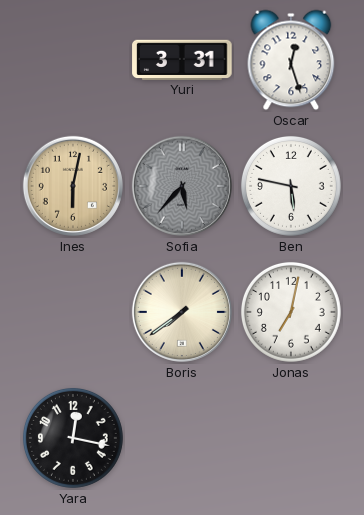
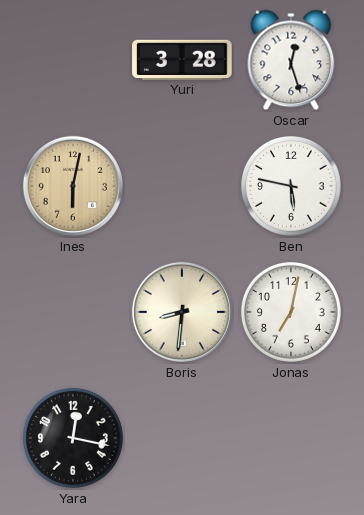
Yuri: 3:31 -> 3:28 (182, 59)
Sofia: 5:37 -> none (182, 186)
Boris: 7:39 -> 8:31 (182, 312)
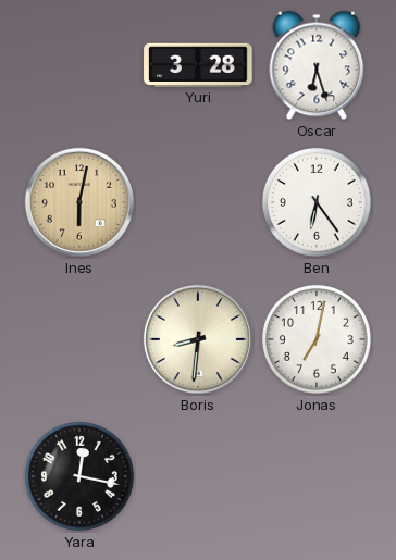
Oscar: 12:27 -> 6:27 (317, 65)
Ben: 5:47 -> 6:24 (317, 202)
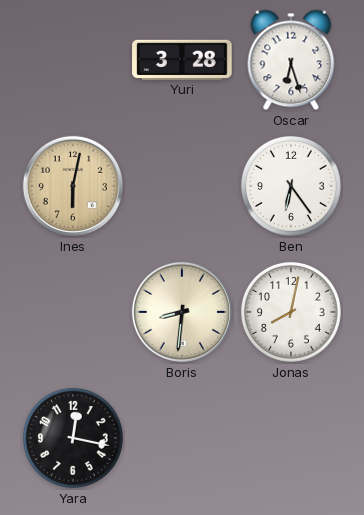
Jonas: 7:02 -> 8:02 (291, 312)
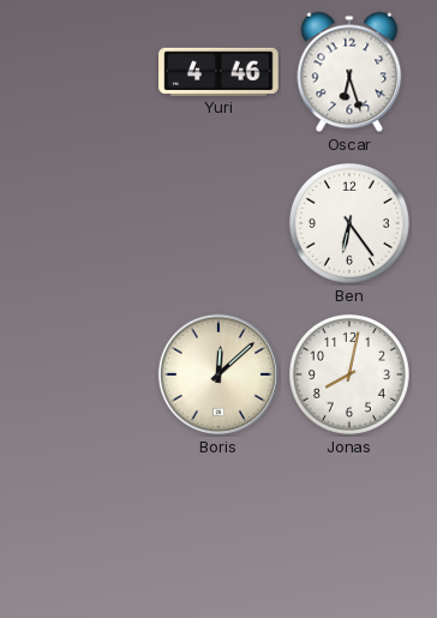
Yuri: 3:28 -> 4:46 (218, 71)
Ines: 6:02 -> none (73, 186)
Boris: 8:31 -> 12:08 (218, 374)
Yara: 12:17 -> none (73, 438)
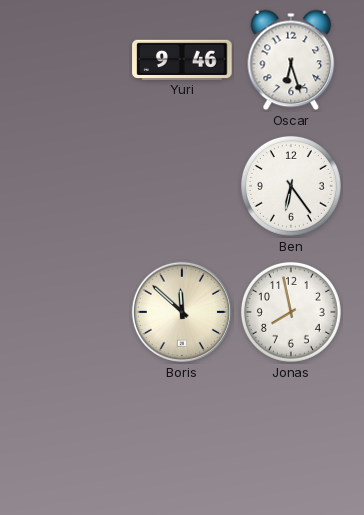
Yuri: 4:46 -> 9:46 (182, 59)
Boris: 12:08 -> 11:52 (182, 312)
Jonas: 8:02 -> 7:58 (291, 312)
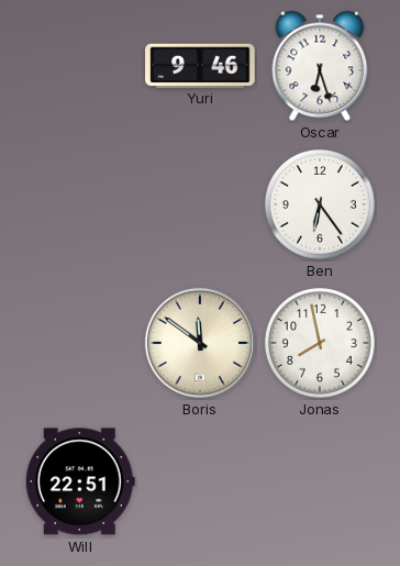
Boris: 11:52 -> 11:51 (200, 343)
Will: none -> 22:51 (80, 481)
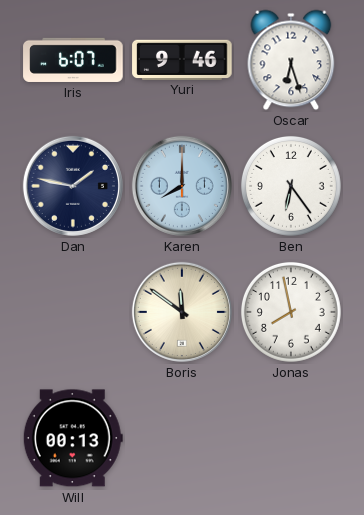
Iris: none -> 6:07 (73, 60)
Dan: none -> 1:47 (73, 186)
Karen: none -> 8:00 (182, 186)
Will: 22:51 -> 00:13 (73, 438)
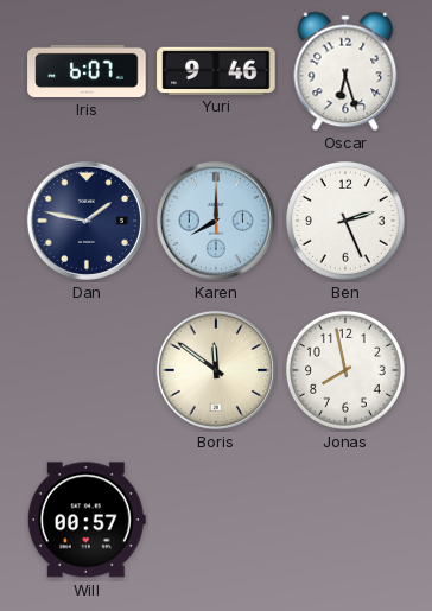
Ben: 6:24 -> 2:26 (345, 221)
Will: 00:13 -> 00:57 (87, 520)
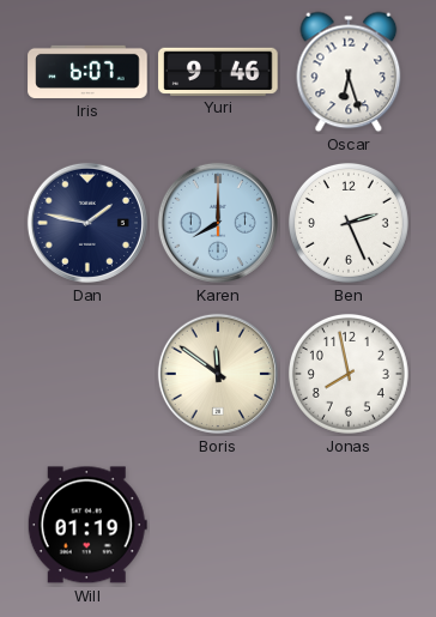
Will: 00:57 -> 01:19 (87, 525)
